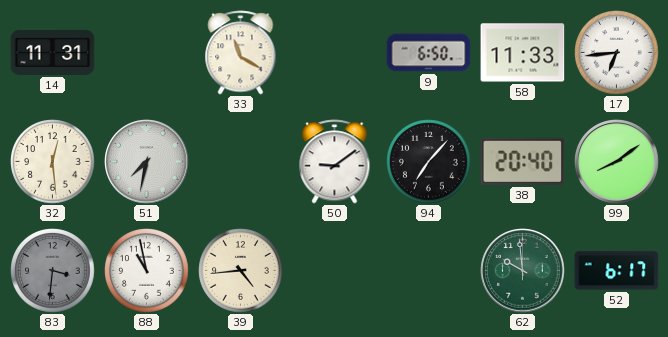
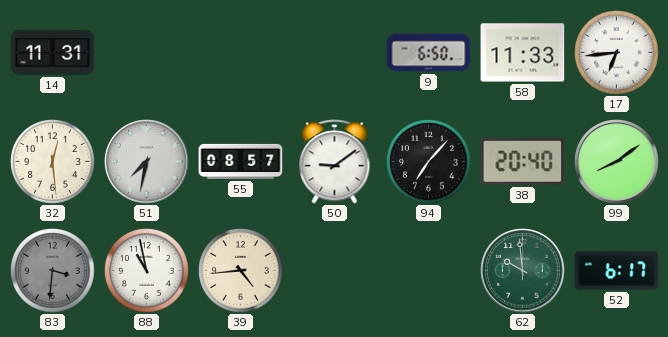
33: 11:20 -> none (241, 53)
55: none -> 08:57 (241, 161)
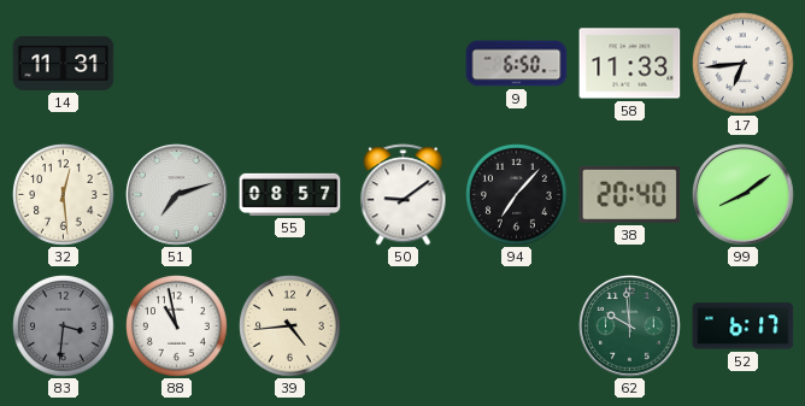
51: 7:32 -> 7:12 (177, 195)
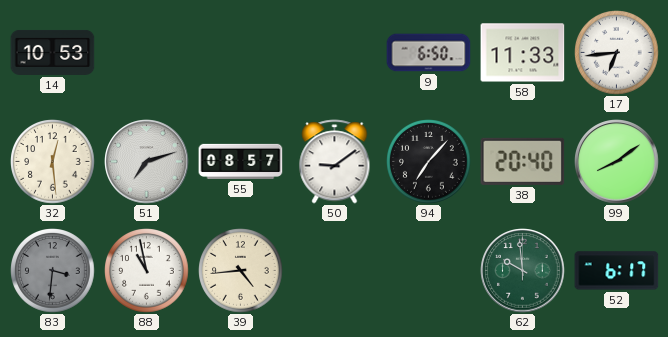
14: 11:31 -> 10:53 (53, 52)
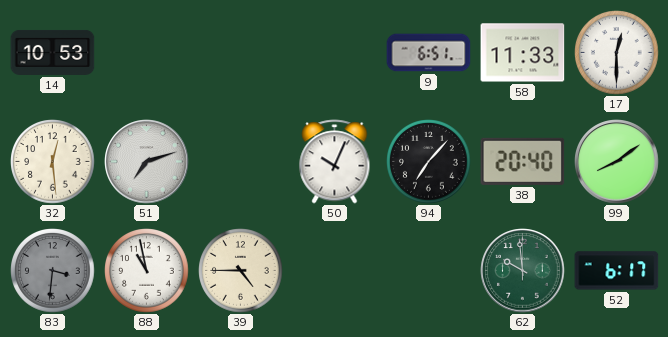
9: 6:50 -> 6:51 (429, 53)
17: 6:44 -> 12:30 (617, 53)
55: 08:57 -> none (241, 161)
50: 9:09 -> 10:04 (335, 162)
39: 4:44 -> 4:45 (241, 271)
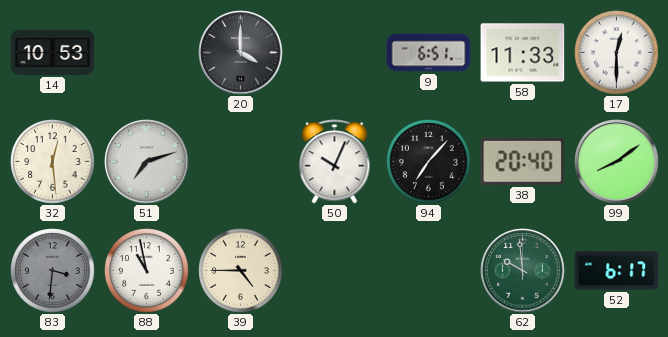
20: none -> 4:00 (241, 53)
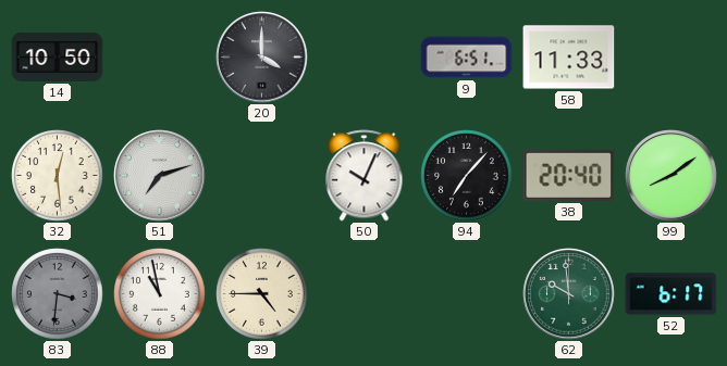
14: 10:53 -> 10:50 (58, 56)
17: 12:30 -> none (617, 53)
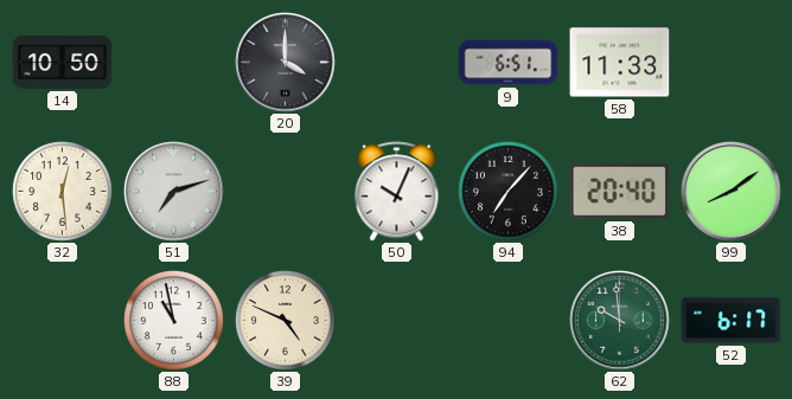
83: 3:31 -> none (58, 294)
39: 4:45 -> 4:49 (286, 321)
